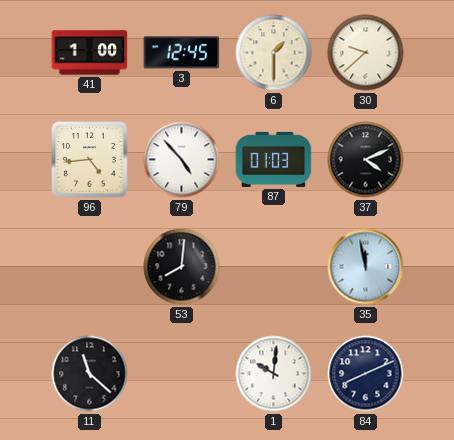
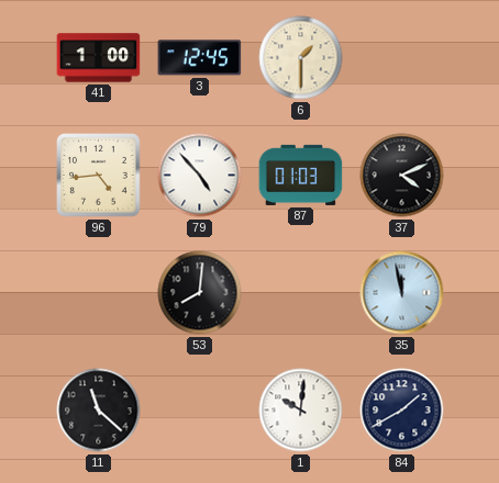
30: 9:38 -> none (366, 53)
84: 8:11 -> 1:40 (402, 411)
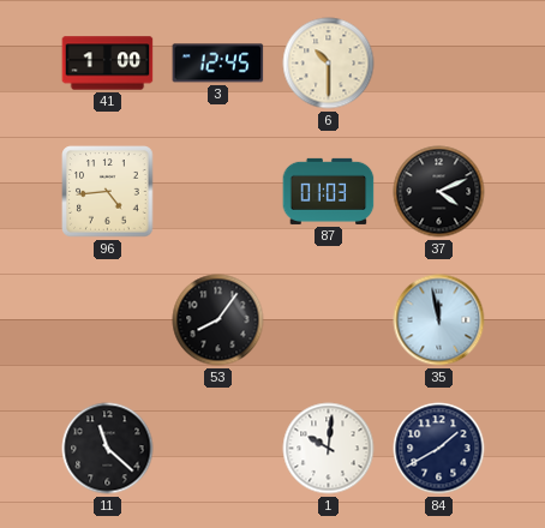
6: 1:30 -> 10:30 (329, 64)
79: 4:53 -> none (200, 176)
53: 8:01 -> 8:06 (218, 320)
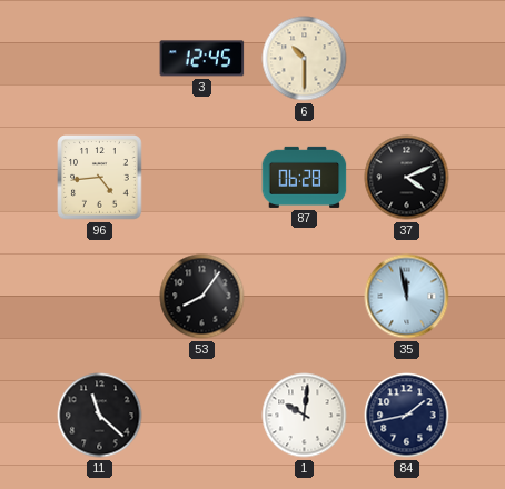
41: 1:00 -> none (108, 64)
87: 01:03 -> 06:28 (305, 177)
84: 1:40 -> 1:43 (407, 416)
